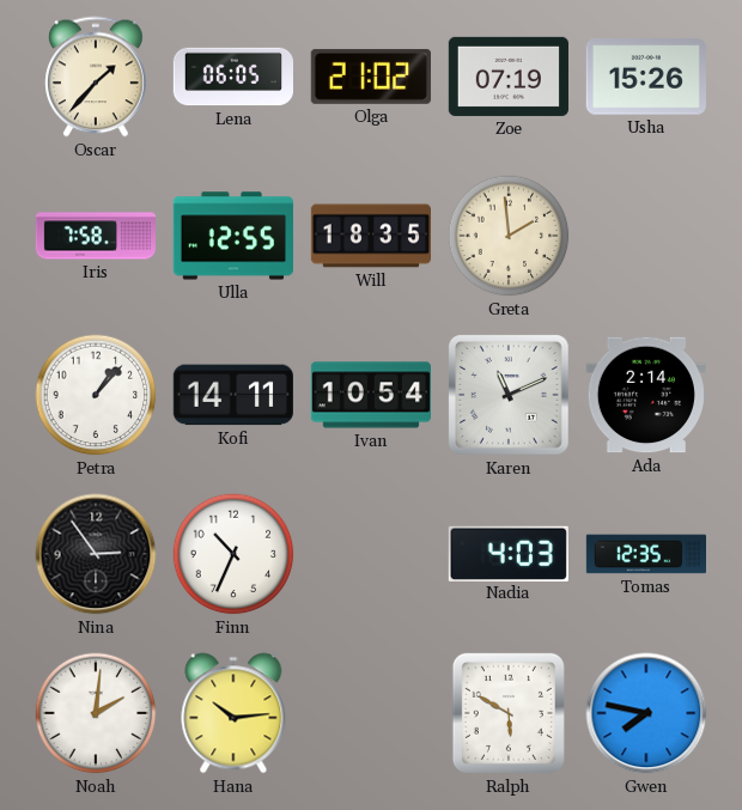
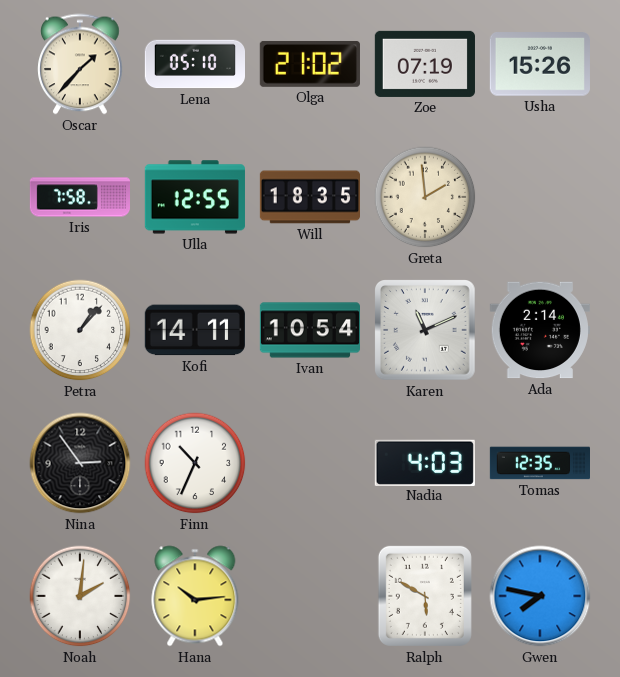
Lena: 06:05 -> 05:10 (194, 64)
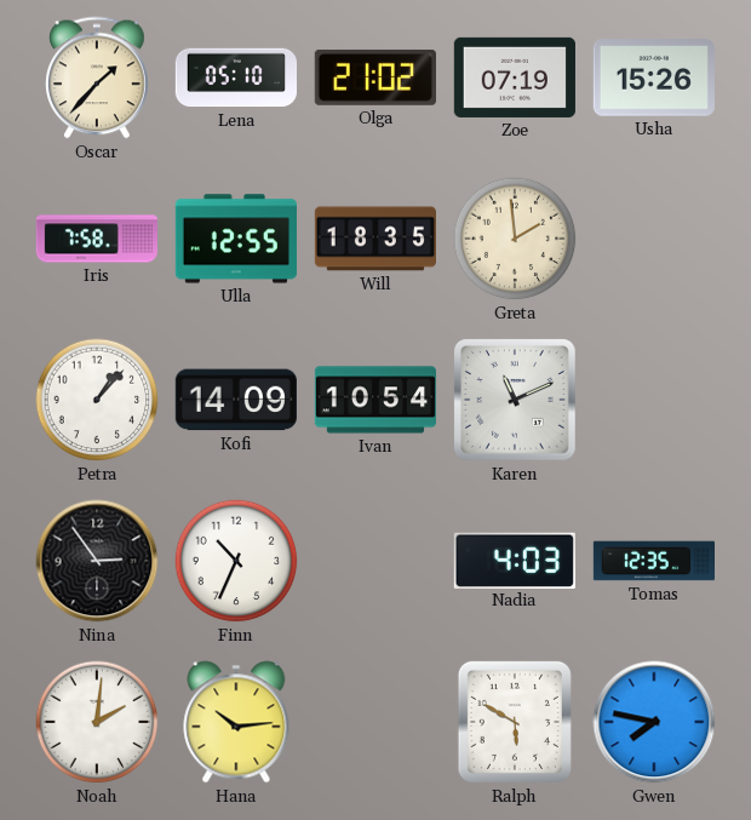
Kofi: 14:11 -> 14:09 (236, 400)
Ada: 2:14 -> none (540, 330)
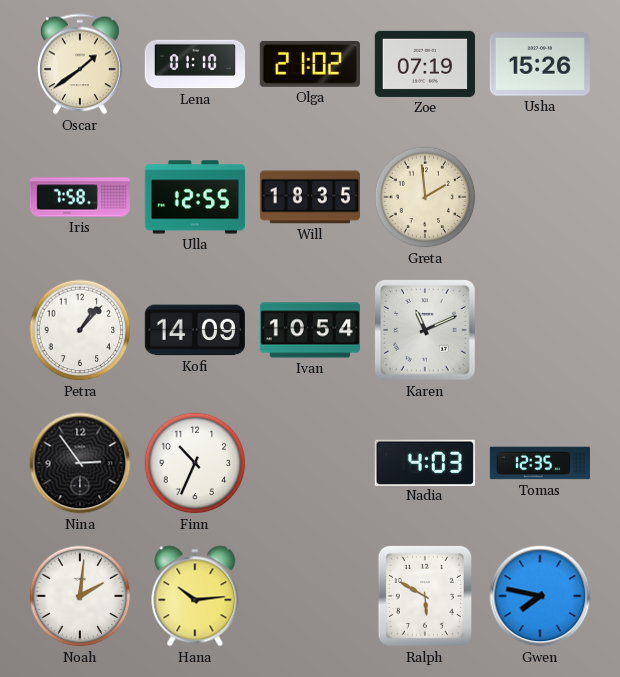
Oscar: 1:37 -> 1:39 (80, 64)
Lena: 05:10 -> 01:10 (194, 64)
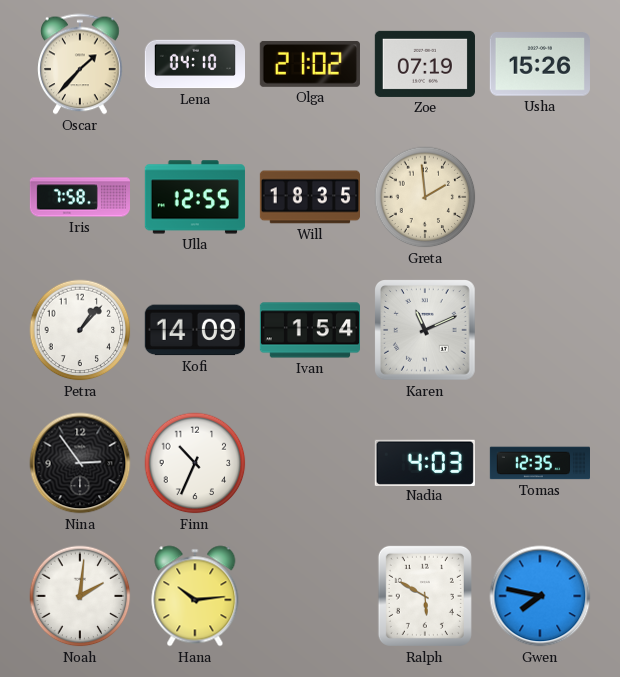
Oscar: 1:39 -> 1:37 (80, 64)
Lena: 01:10 -> 04:10 (194, 64)
Ivan: 10:54 -> 1:54 (309, 330)
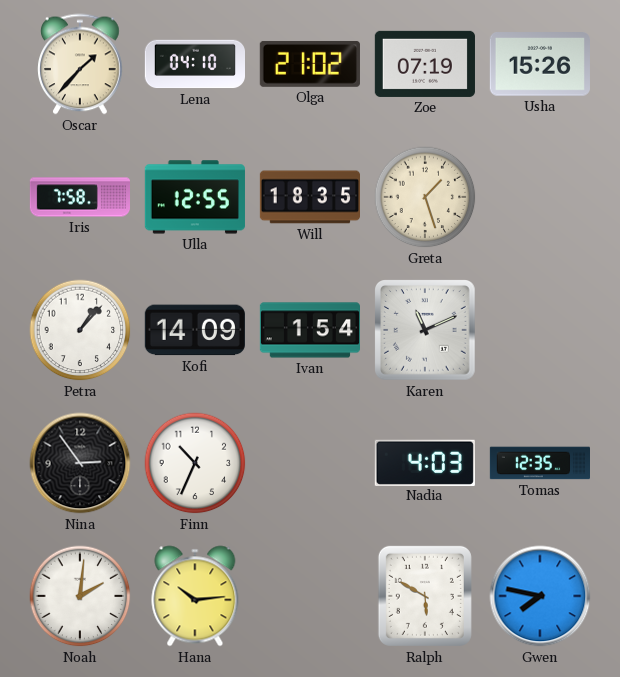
Greta: 1:59 -> 1:27 (425, 197)
